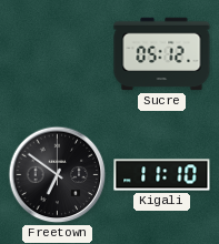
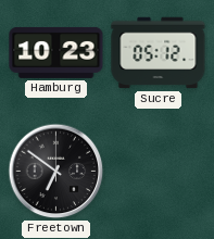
Hamburg: none -> 10:23 (56, 52)
Kigali: 11:10 -> none (162, 175)
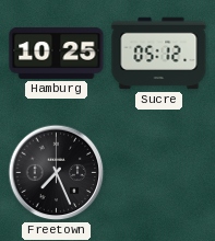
Hamburg: 10:23 -> 10:25 (57, 53)
Freetown: 6:51 -> 7:26 (57, 173)
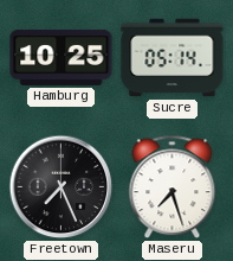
Sucre: 05:12 -> 05:14 (173, 58)
Maseru: none -> 7:27 (173, 187)
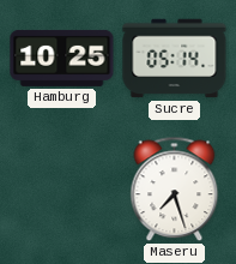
Freetown: 7:26 -> none (62, 187)
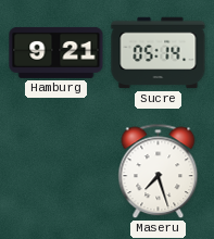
Hamburg: 10:25 -> 9:21 (56, 52)
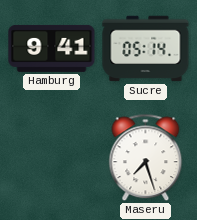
Hamburg: 9:21 -> 9:41 (52, 48)
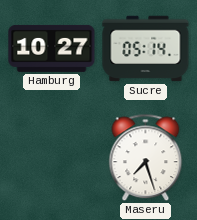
Hamburg: 9:41 -> 10:27 (52, 48)
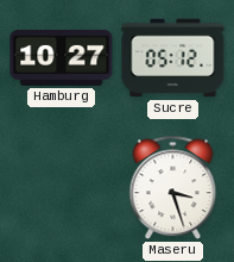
Sucre: 05:14 -> 05:12 (173, 58)
Maseru: 7:27 -> 3:27 (173, 188)
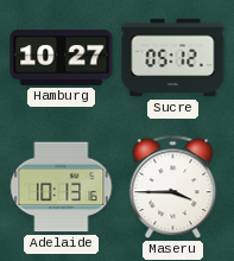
Adelaide: none -> 10:13 (62, 187)
Maseru: 3:27 -> 3:45 (173, 187)
